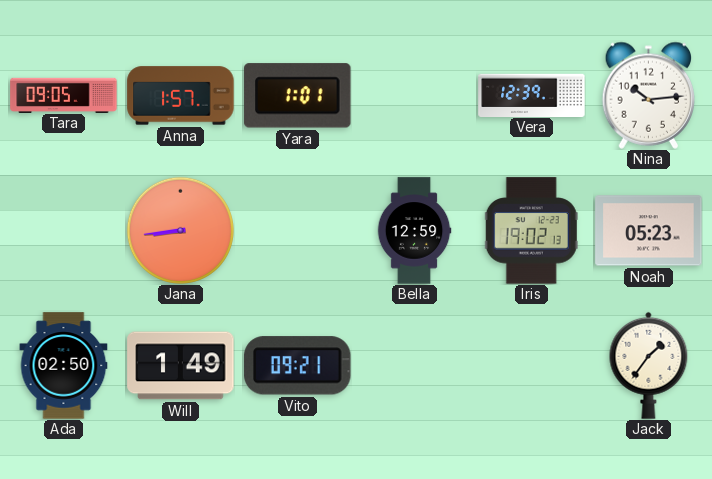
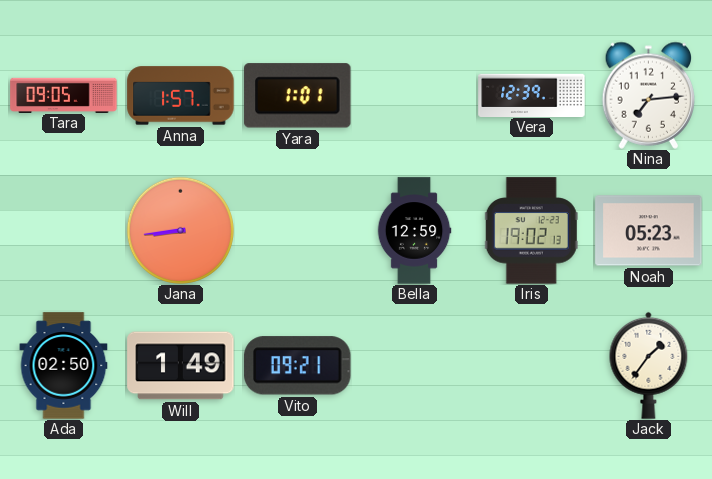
Nina: 10:14 -> 7:14 (649, 95)
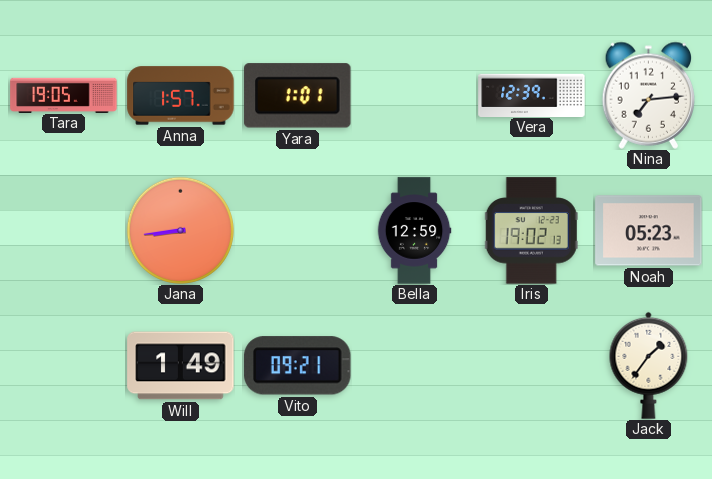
Tara: 09:05 -> 19:05 (64, 95)
Ada: 02:50 -> none (64, 366)
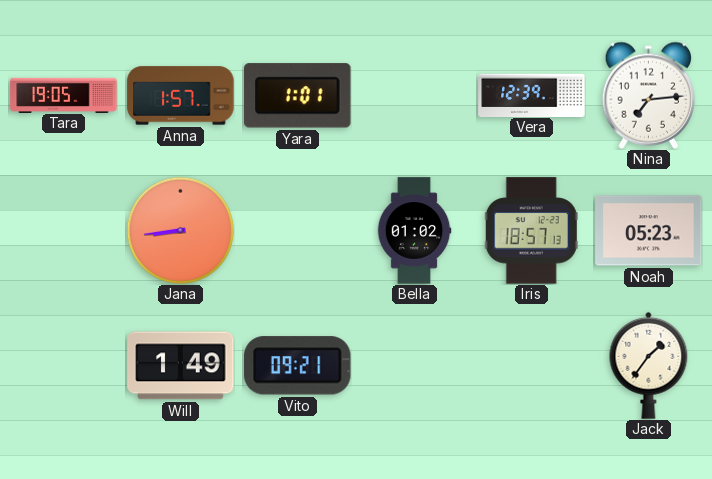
Bella: 12:59 -> 01:02 (414, 231)
Iris: 19:02 -> 18:57 (531, 231)
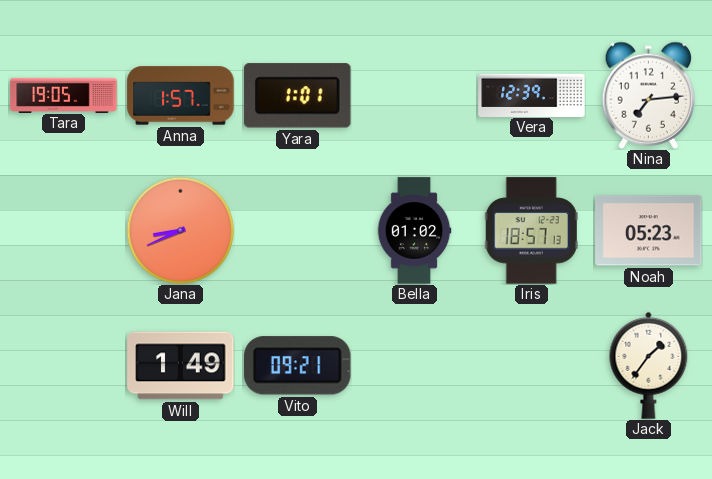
Jana: 8:44 -> 8:41 (180, 230)
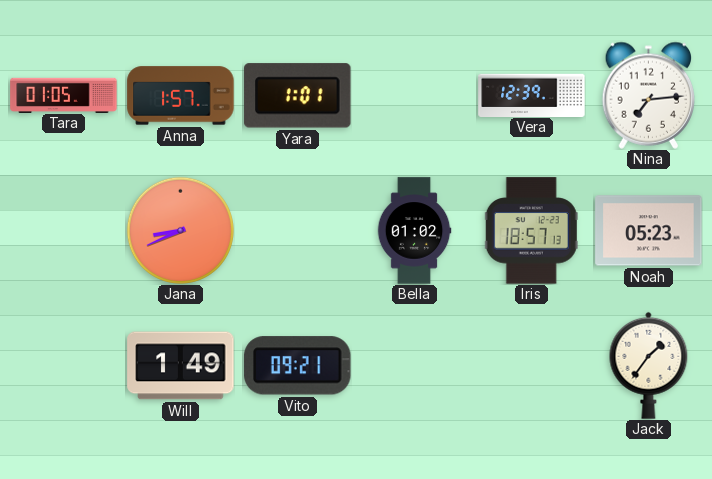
Tara: 19:05 -> 01:05 (64, 95)
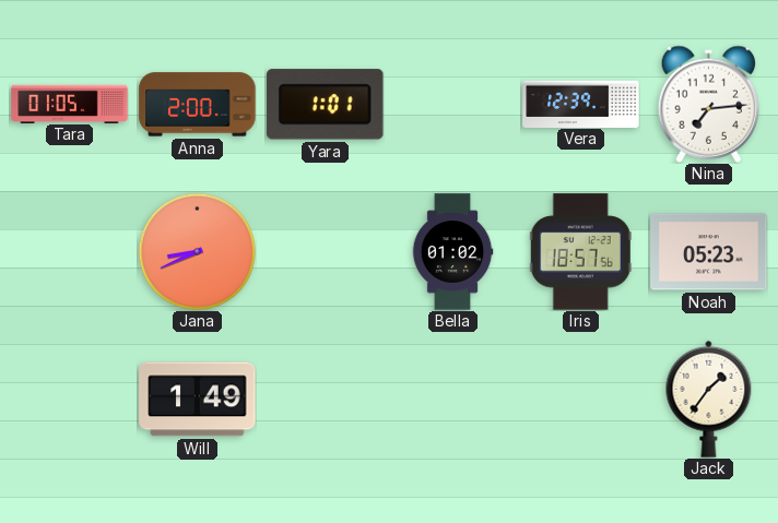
Anna: 1:57 -> 2:00 (198, 105)
Iris: 18:57:13 -> 18:57:56 (580, 252)
Vito: 09:21 -> none (298, 366)
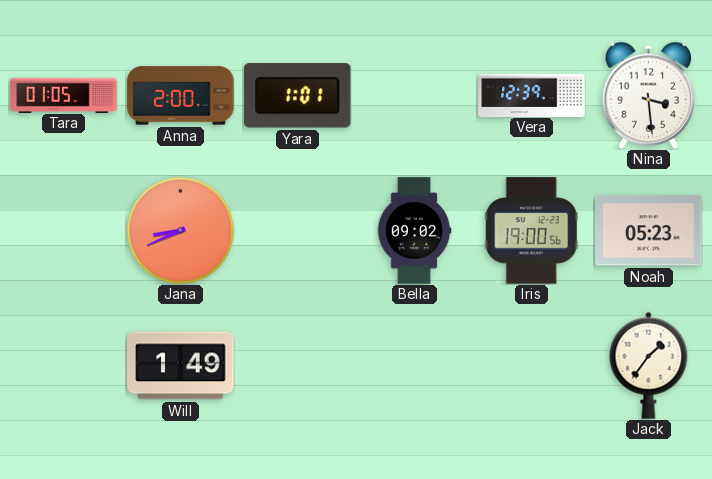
Nina: 7:14 -> 3:29 (649, 95)
Bella: 01:02 -> 09:02 (414, 231)
Iris: 18:57 -> 19:00 (531, 231)
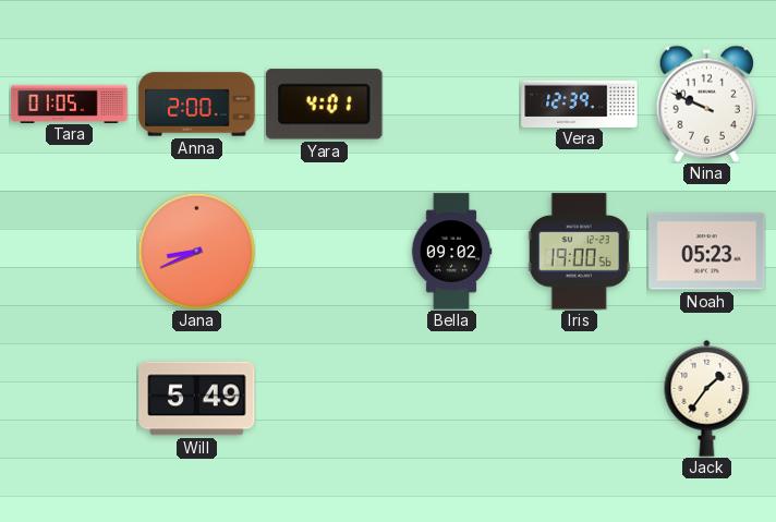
Yara: 1:01 -> 4:01 (325, 105)
Nina: 3:29 -> 9:49 (707, 104)
Will: 1:49 -> 5:49 (197, 399)
